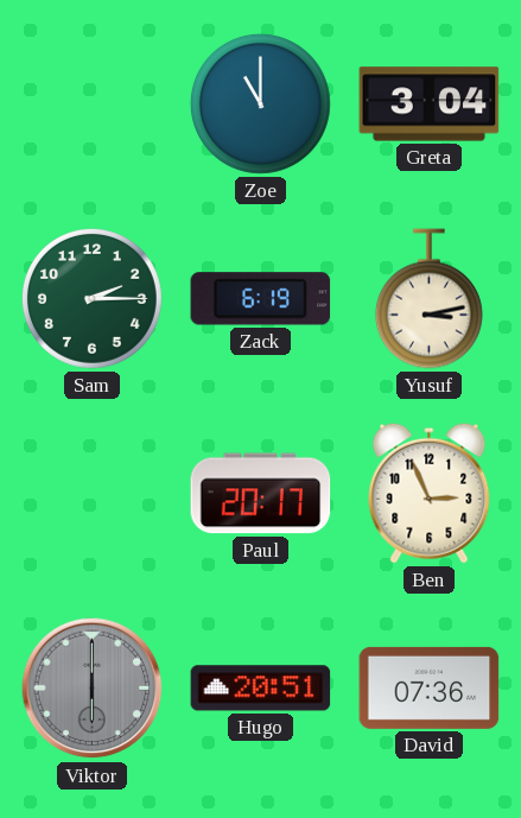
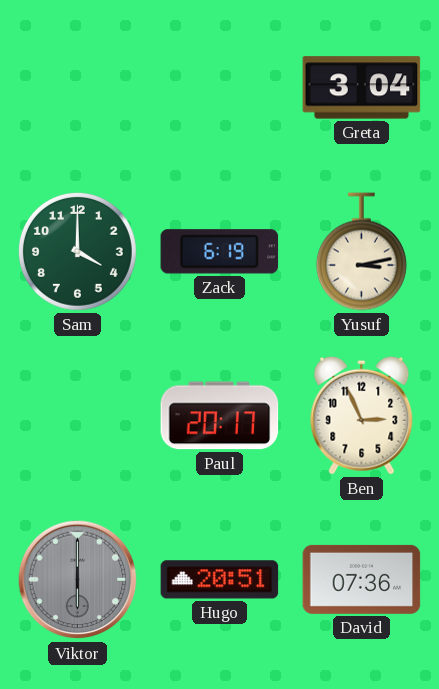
Zoe: 11:00 -> none (260, 103)
Sam: 2:15 -> 4:00 (77, 251)
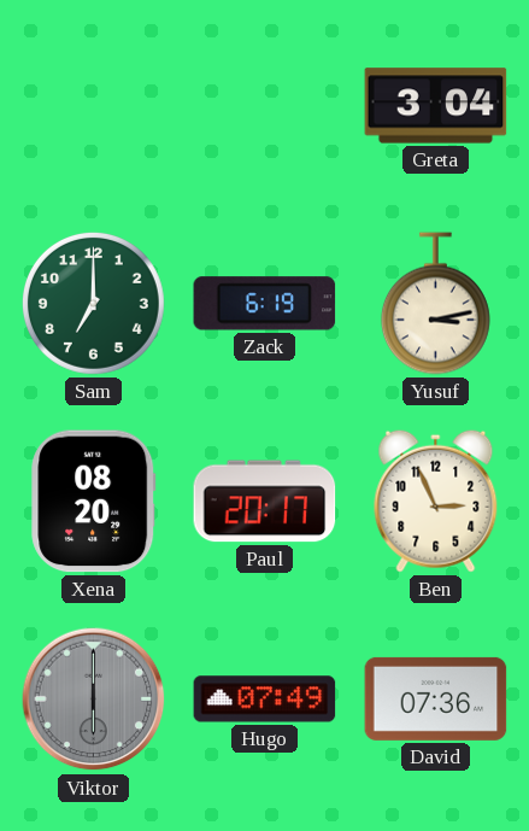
Sam: 4:00 -> 7:00 (93, 303)
Xena: none -> 08:20 (94, 502)
Hugo: 20:51 -> 07:49 (265, 700)
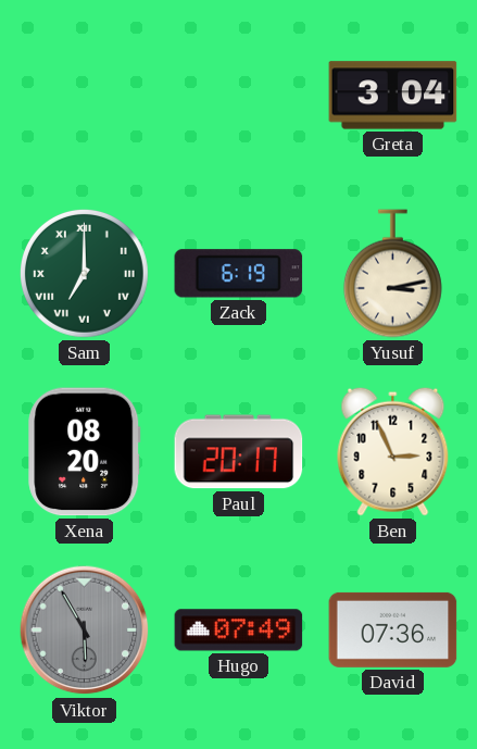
Sam numerals: Arabic -> Roman (84, 273)
Viktor: 6:00 -> 5:55 (85, 631)
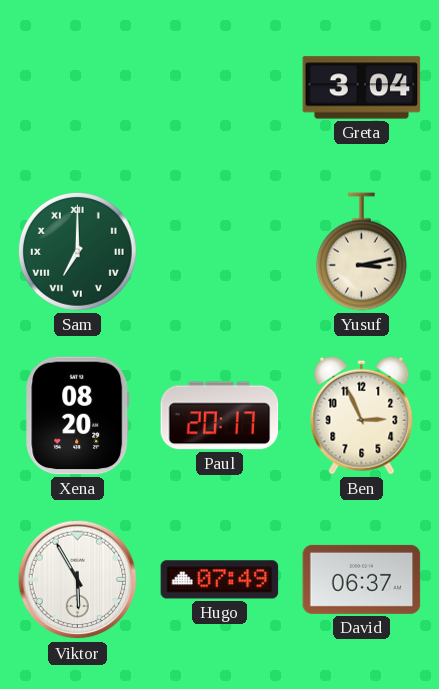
Zack: 6:19 -> none (239, 274)
Viktor dial: grey -> white (78, 580)
David: 07:36 -> 06:37 (362, 579)
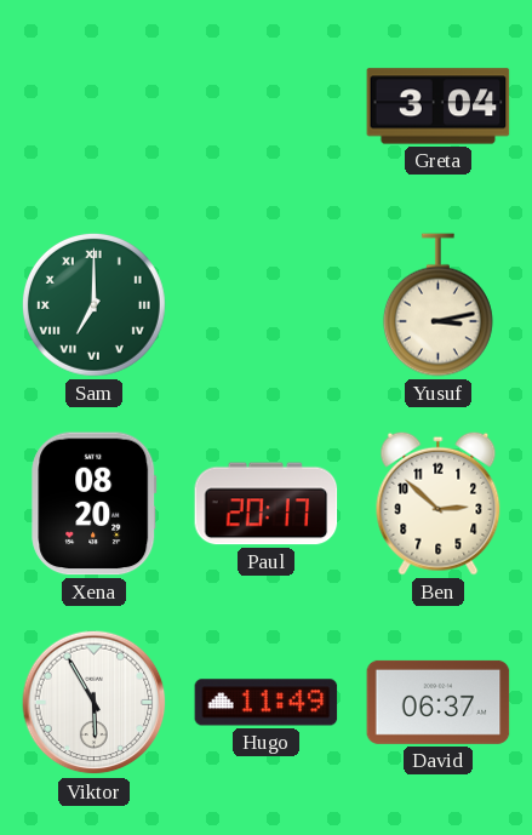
Ben: 2:56 -> 2:52 (439, 503)
Hugo: 07:49 -> 11:49 (267, 703)
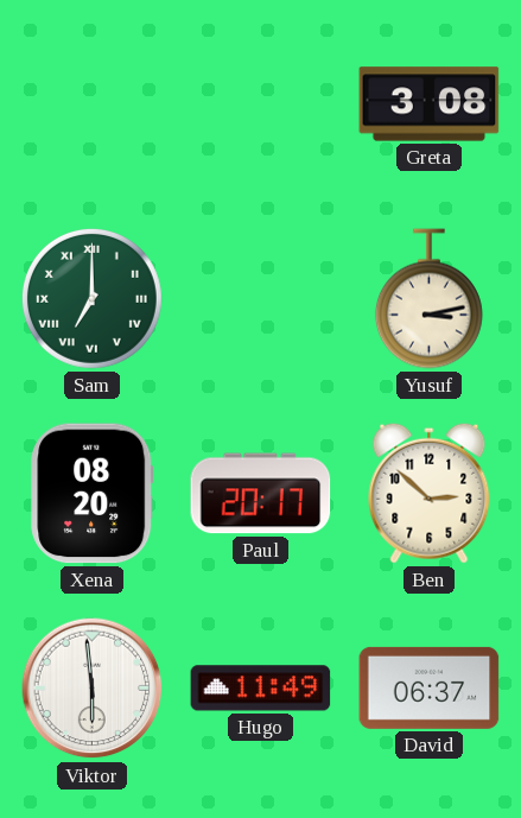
Greta: 3:04 -> 3:08 (430, 104)
Viktor: 5:55 -> 5:59 (93, 689)
